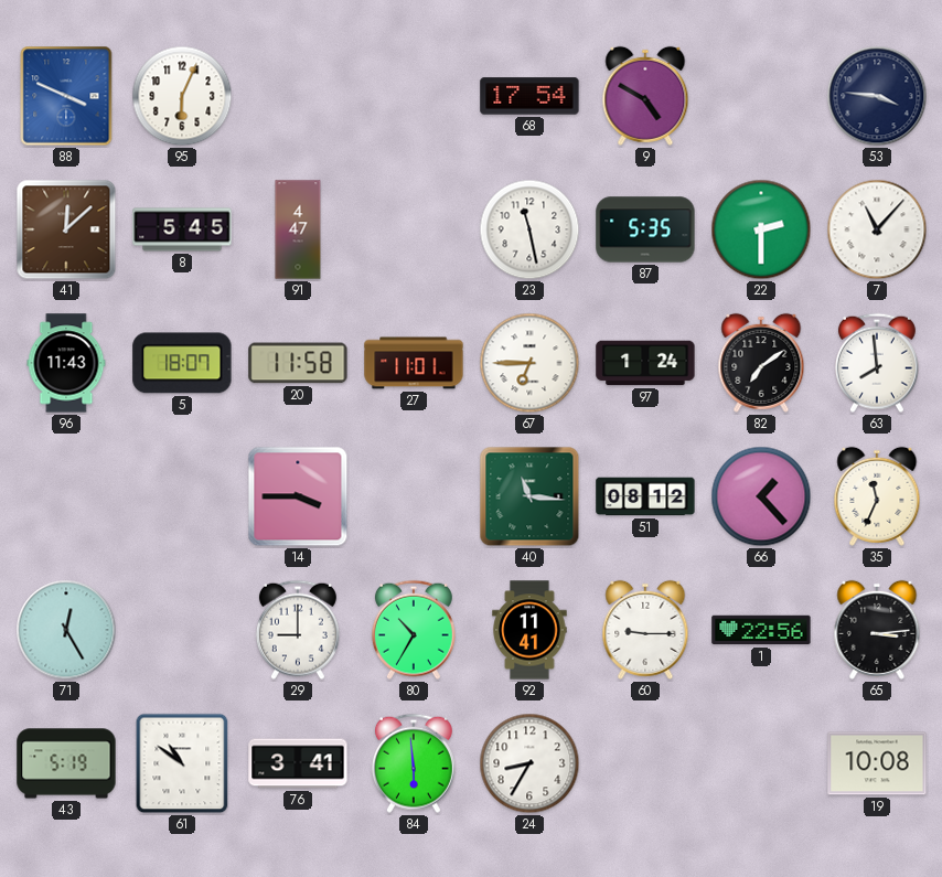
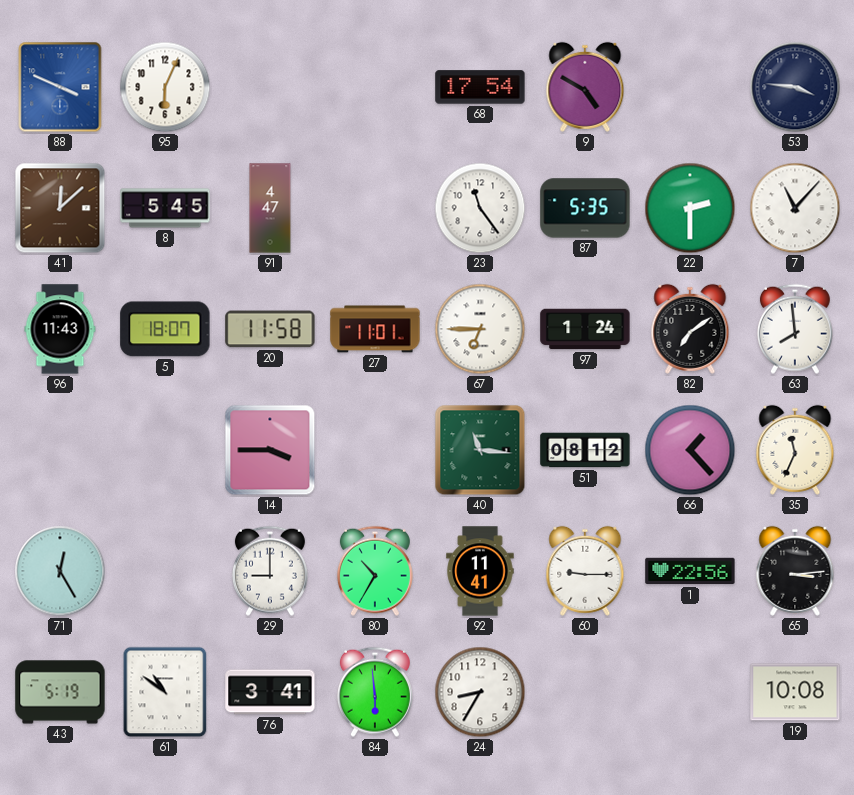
23: 11:28 -> 11:24 (480, 208)
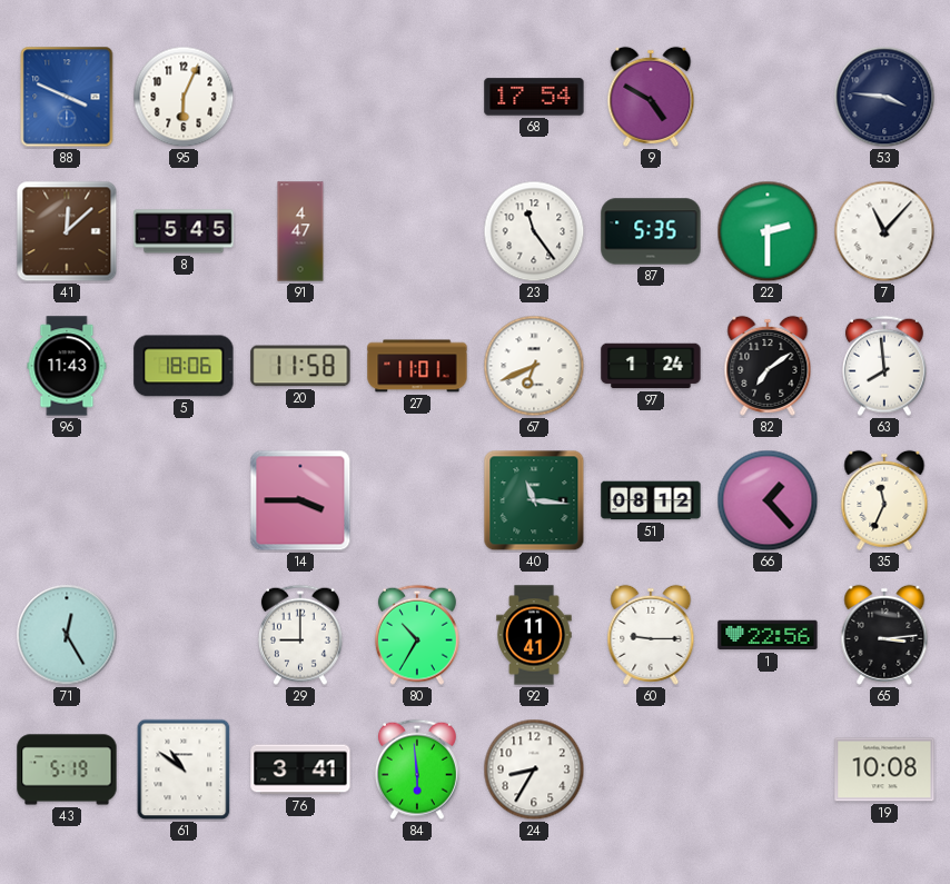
5: 18:07 -> 18:06 (184, 366)
67: 6:45 -> 6:41 (534, 366)
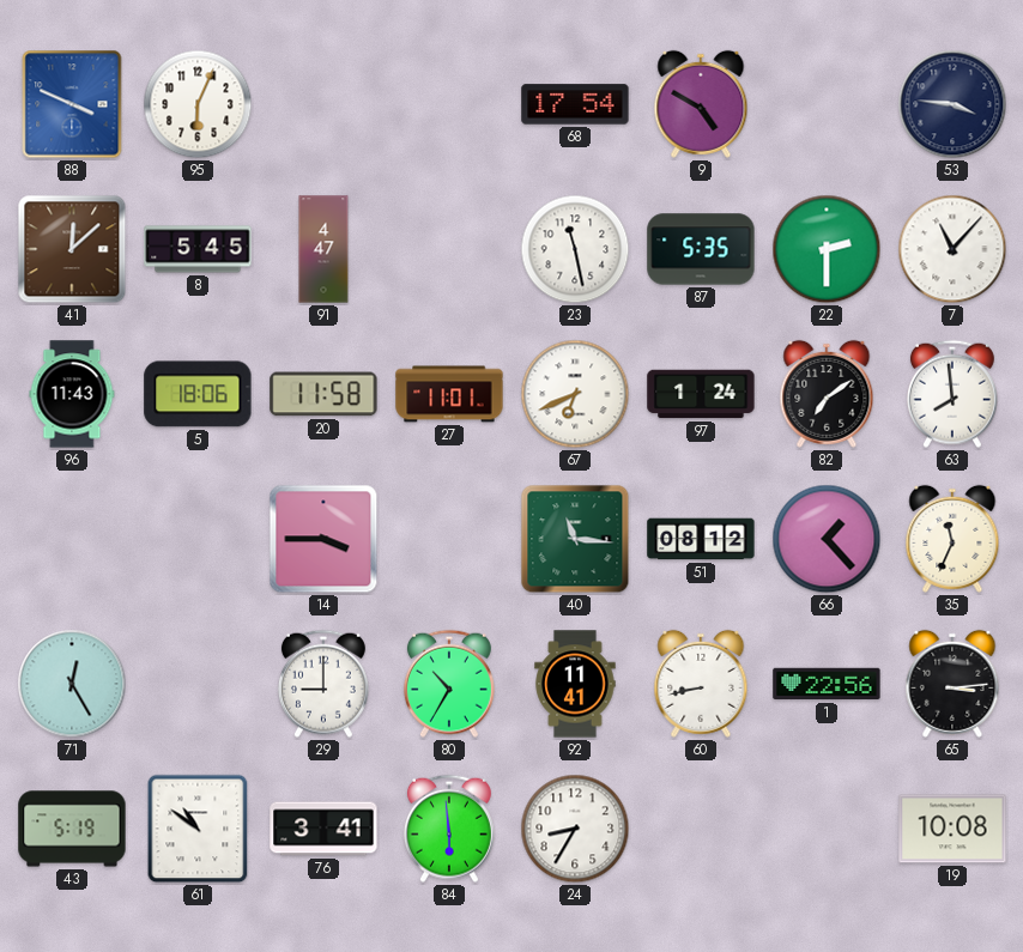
23: 11:24 -> 11:28 (575, 249)
60: 9:15 -> 8:43 (701, 684)
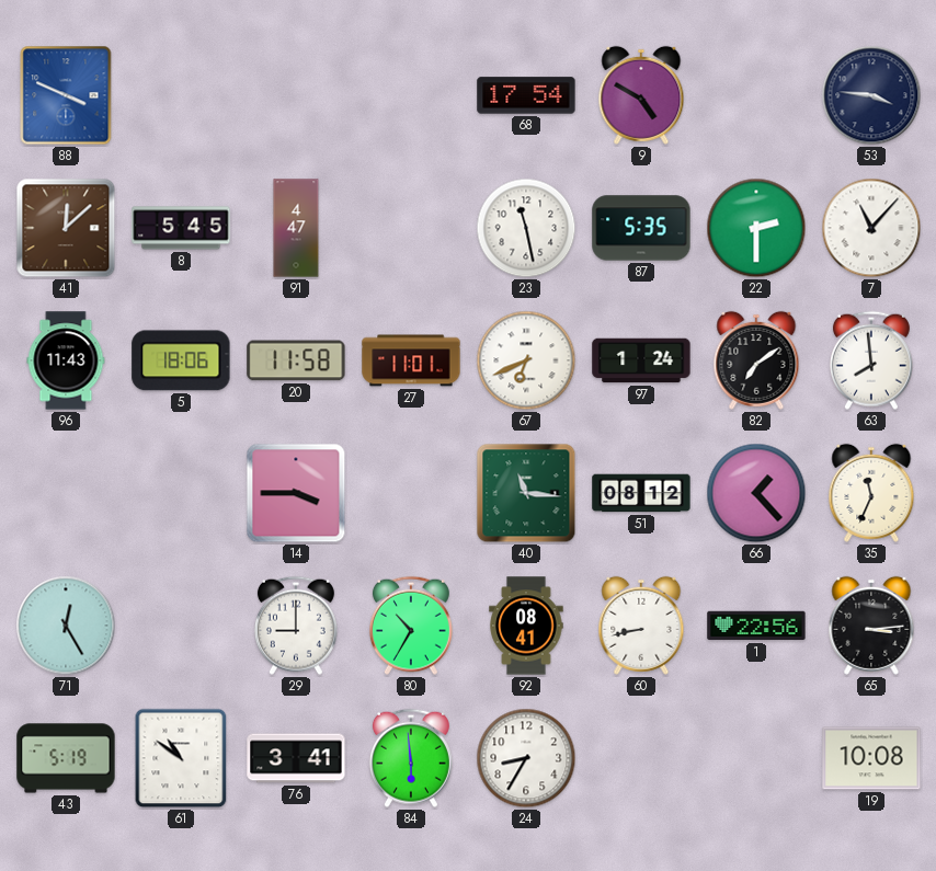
95: 6:04 -> none (198, 104)
92: 11:41 -> 08:41 (526, 626)
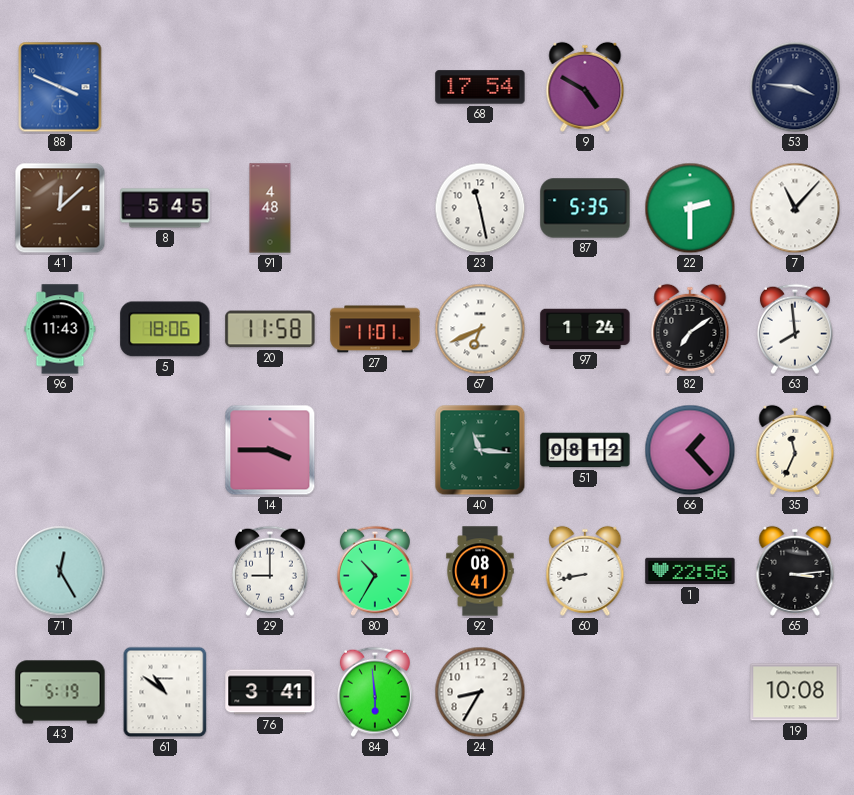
91: 4:47 -> 4:48 (270, 208)
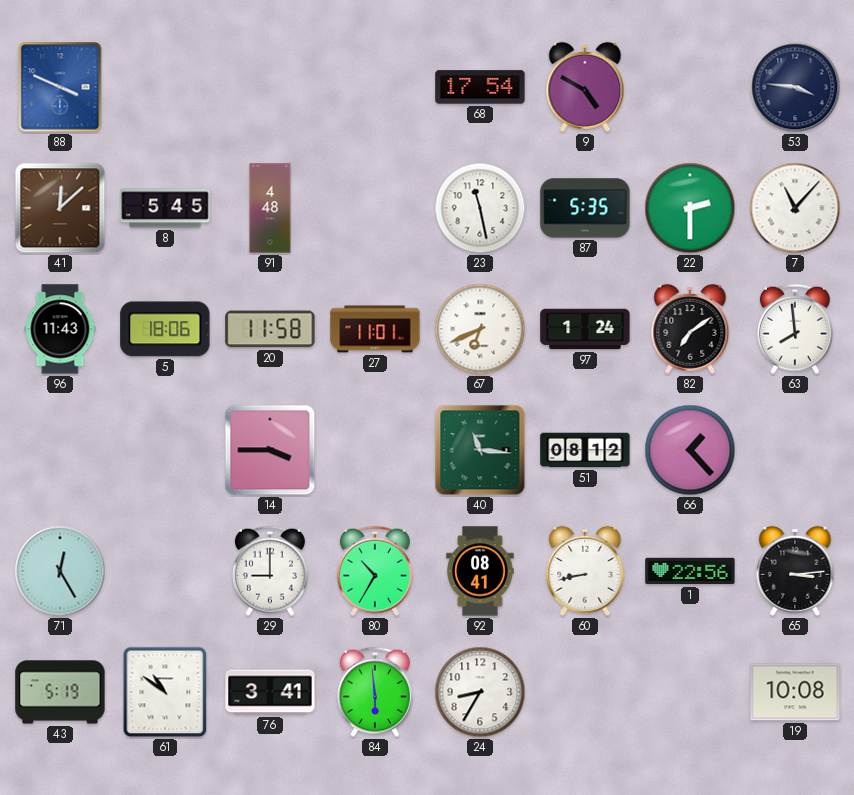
35: 11:34 -> none (795, 450)
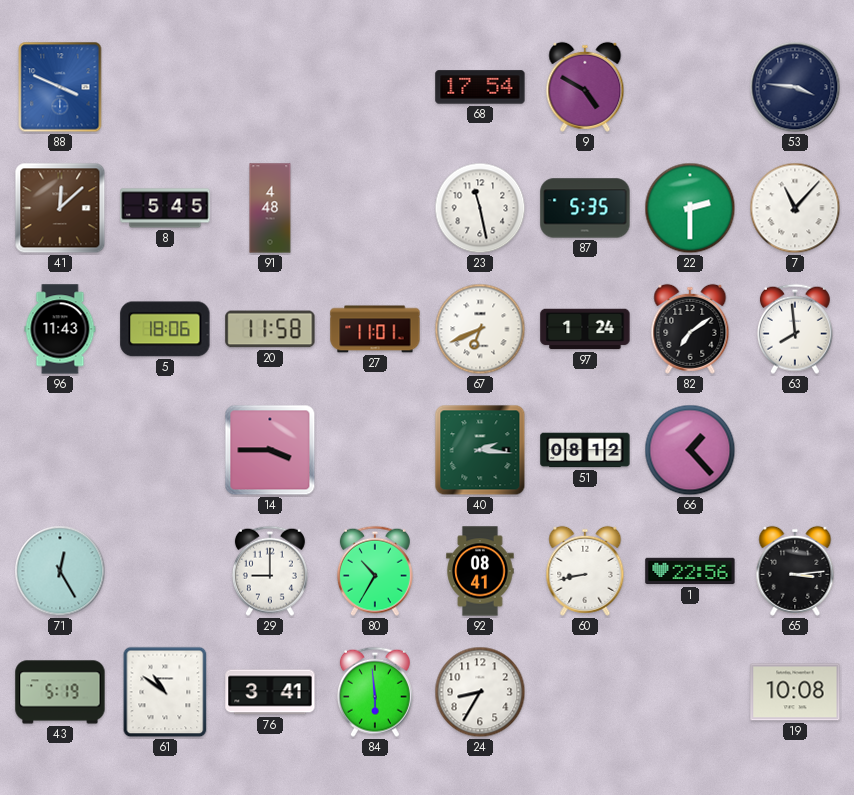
40: 11:16 -> 2:16 (480, 450)
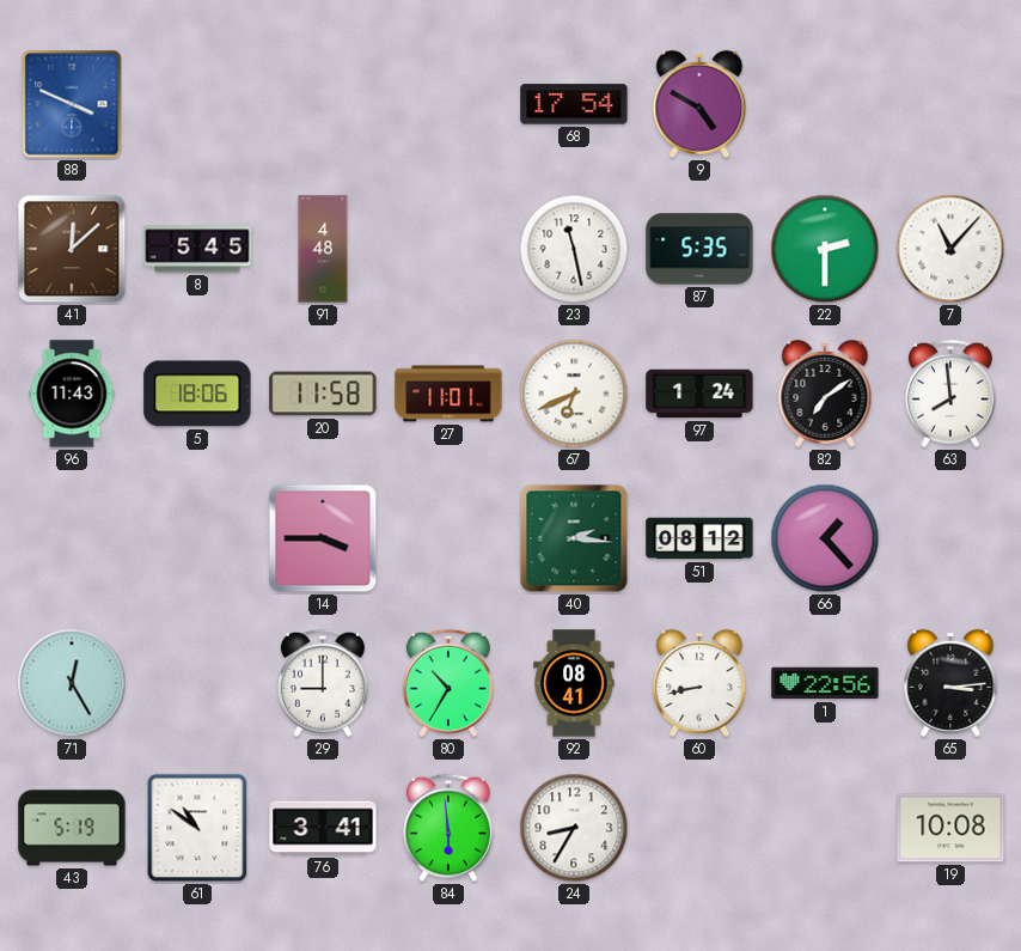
53: 3:46 -> none (795, 87)
